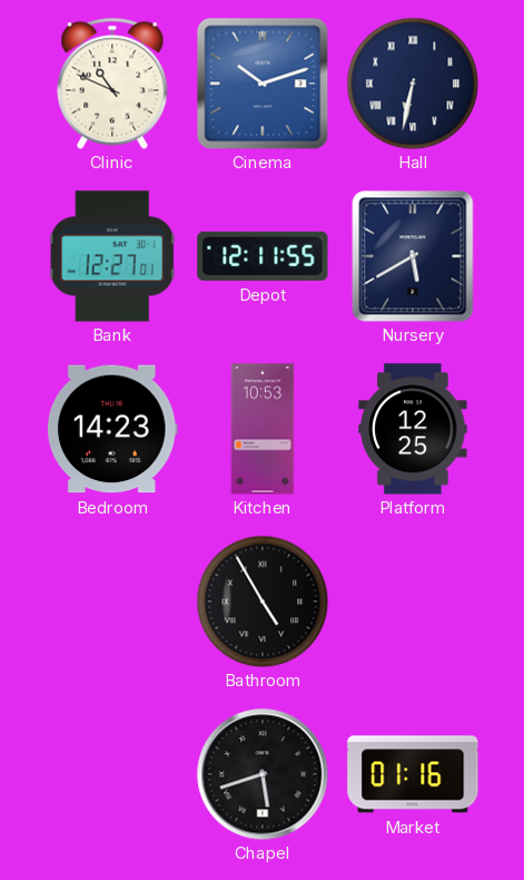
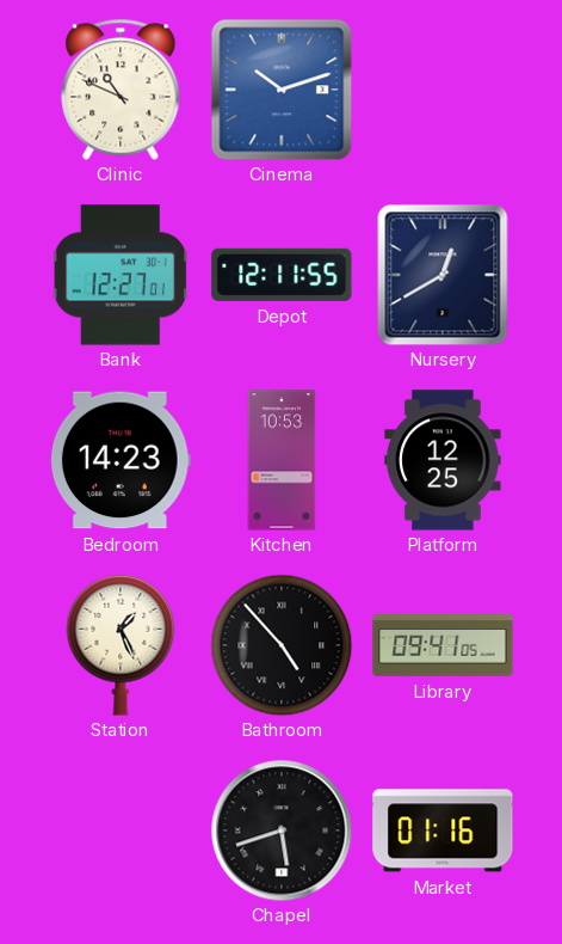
Hall: 6:32 -> none (413, 84)
Nursery: 5:40 -> 12:40 (443, 275)
Station: none -> 1:26 (121, 645)
Bathroom: 4:55 -> 4:53 (282, 645)
Library: none -> 09:41 (443, 645)
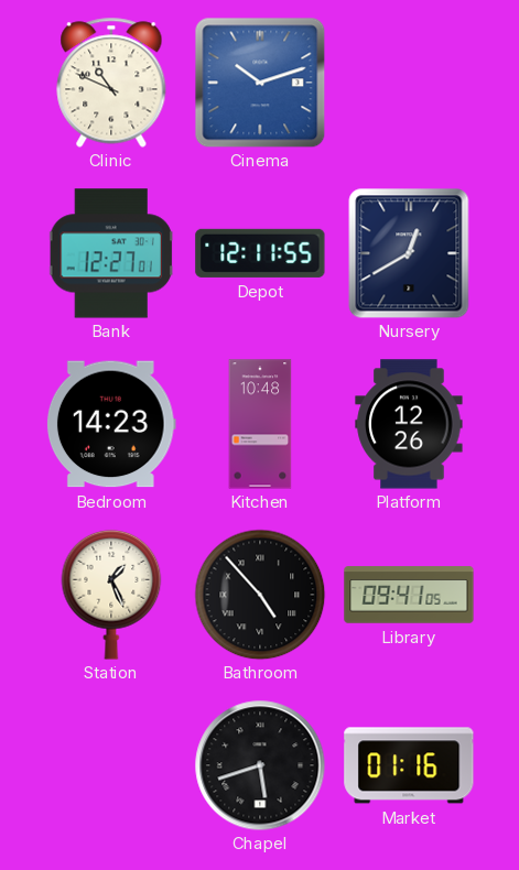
Kitchen: 10:53 -> 10:48 (260, 424)
Platform: 12:25 -> 12:26 (409, 424)
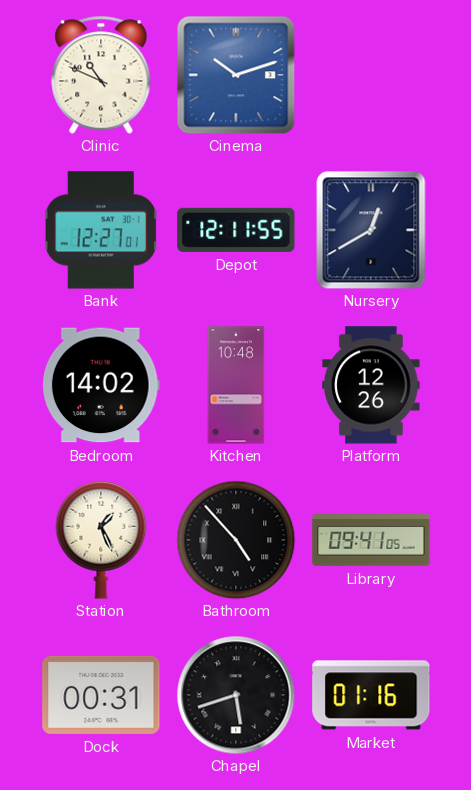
Bedroom: 14:23 -> 14:02 (101, 385)
Dock: none -> 00:31 (101, 695)
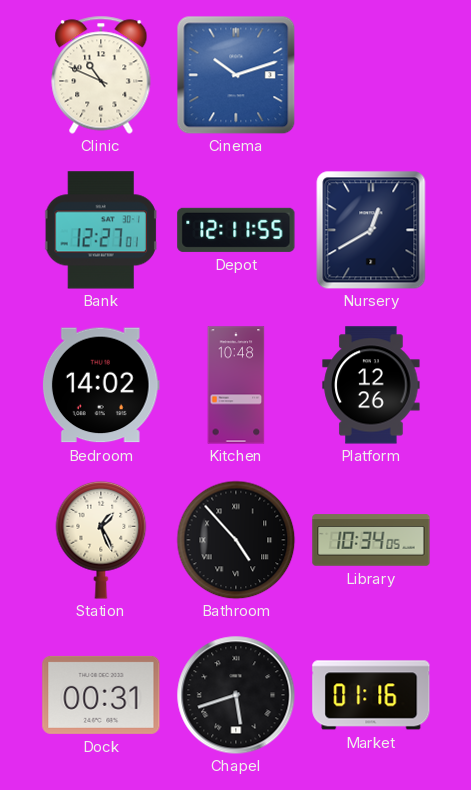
Library: 09:41 -> 10:34 (371, 540)
